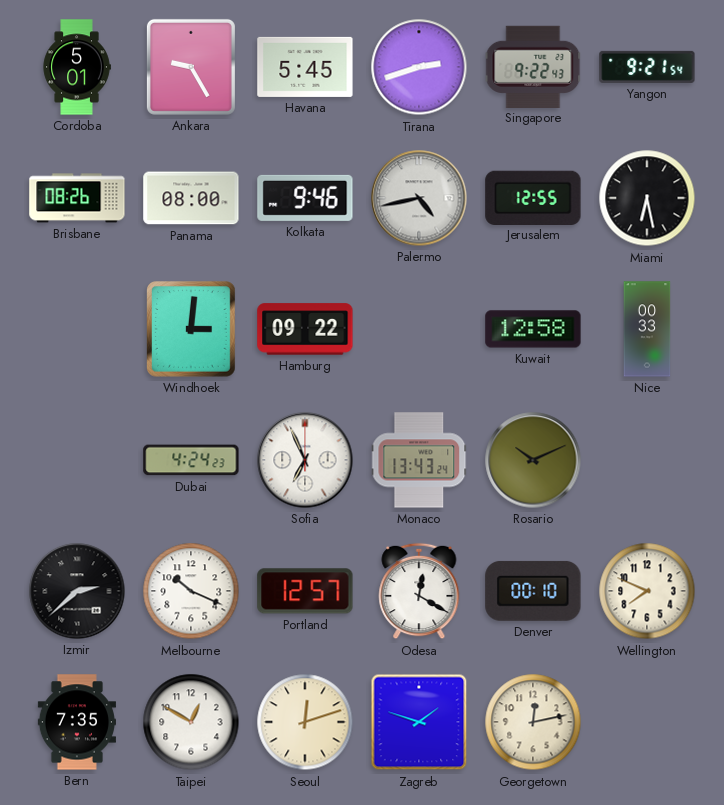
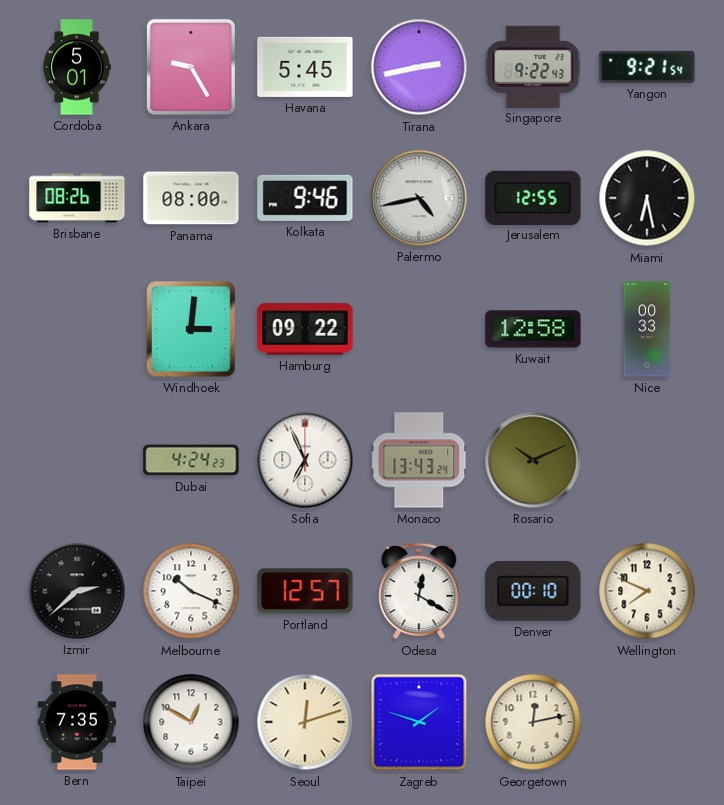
Tirana: 2:42 -> 2:43 (419, 67)
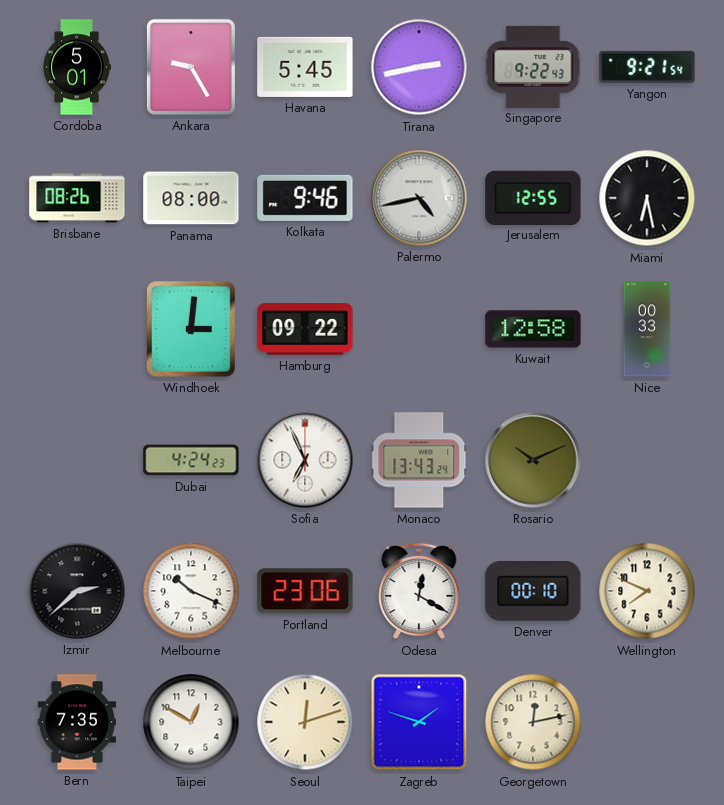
Portland: 12:57 -> 23:06 (305, 591)
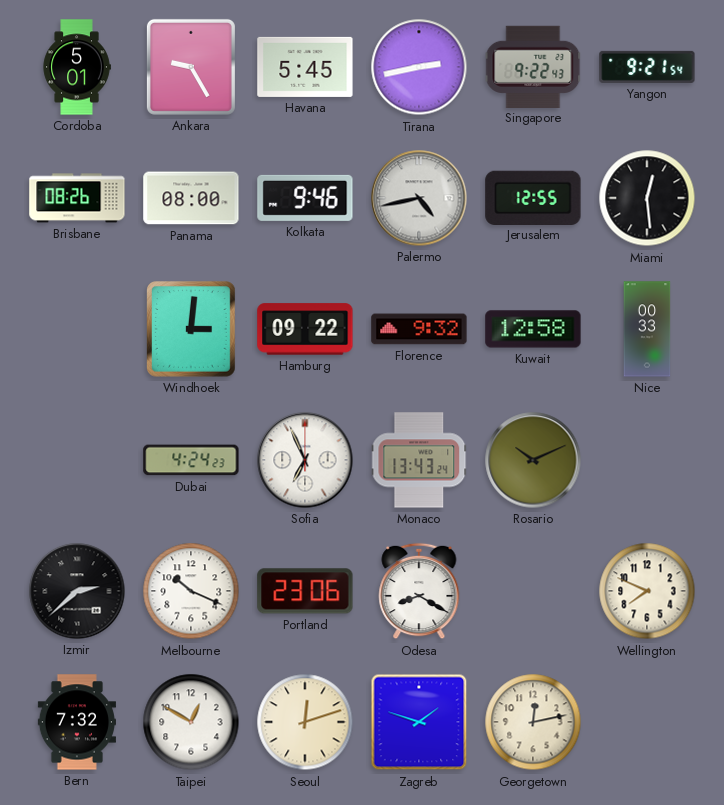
Miami: 6:28 -> 12:29 (647, 198)
Florence: none -> 9:32 (419, 329)
Odesa: 12:20 -> 8:20 (419, 591)
Denver: 00:10 -> none (533, 591)
Bern: 7:35 -> 7:32 (77, 722)
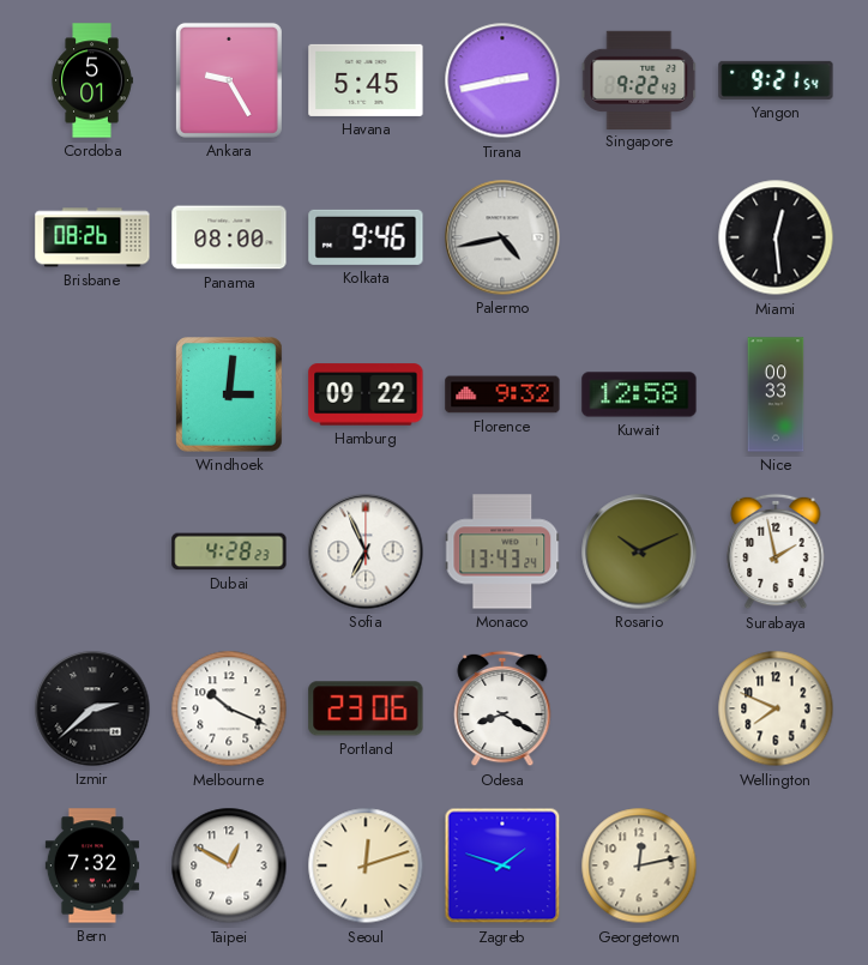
Jerusalem: 12:55 -> none (533, 197)
Dubai: 4:24 -> 4:28 (229, 551)
Surabaya: none -> 1:58 (776, 551)
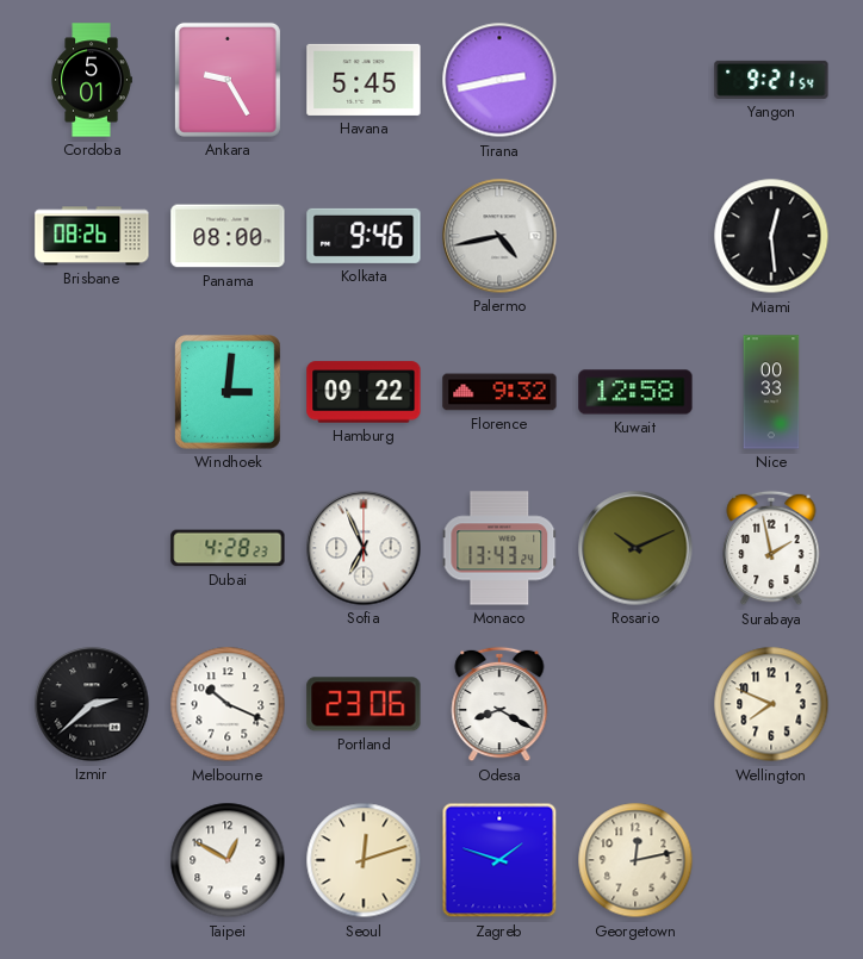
Singapore: 9:22 -> none (639, 79)
Bern: 7:32 -> none (92, 866)
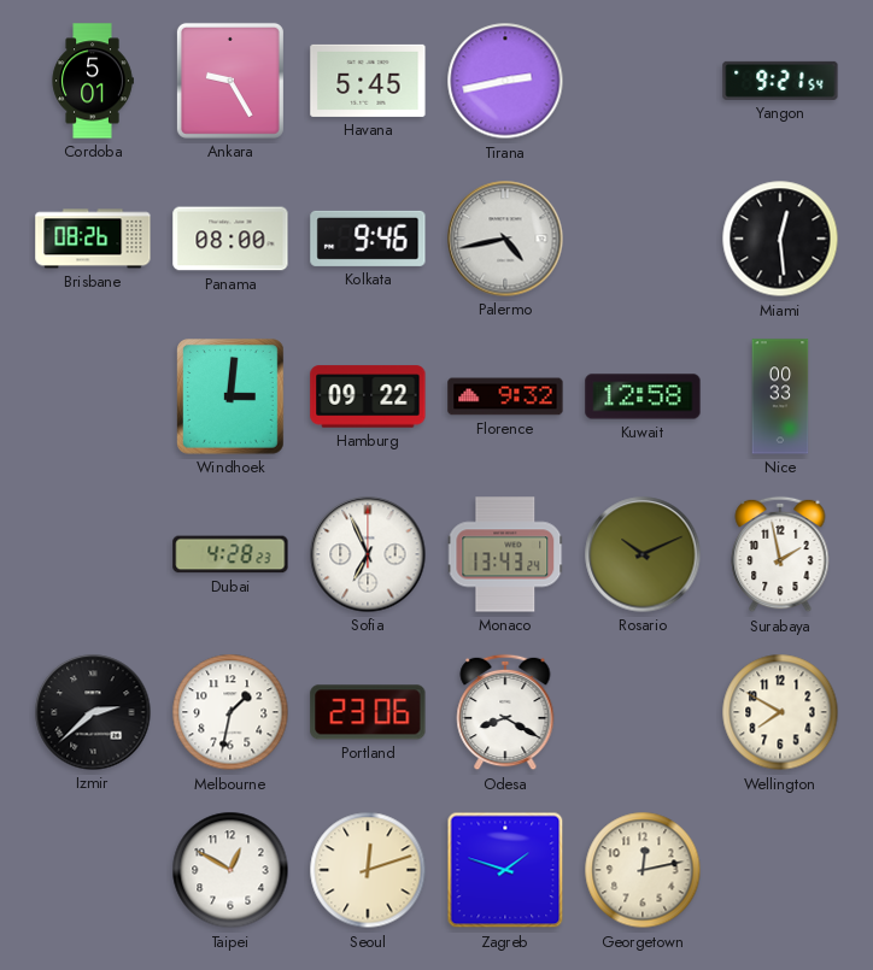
Melbourne: 10:19 -> 1:32 (230, 712)
Wellington: 7:49 -> 7:50 (780, 712)
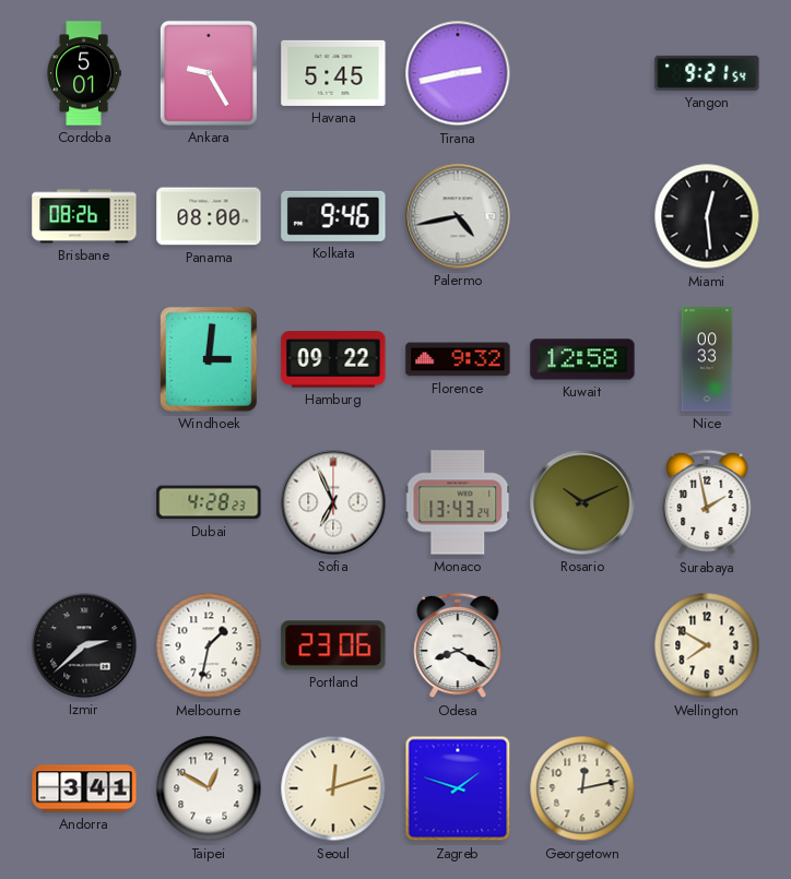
Andorra: none -> 3:41 (84, 788)
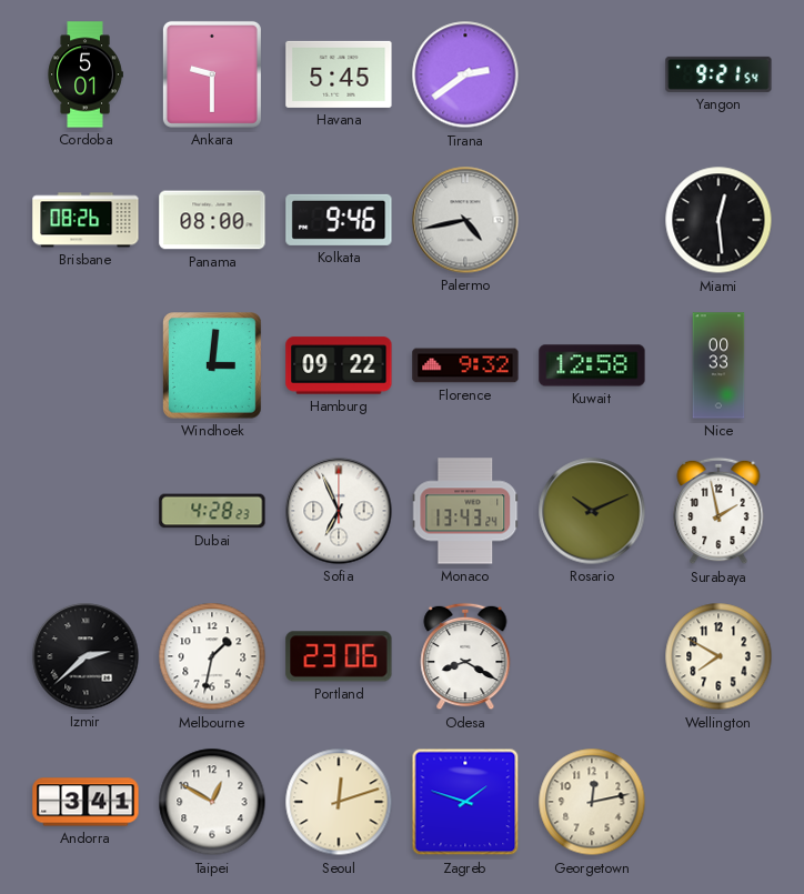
Ankara: 9:25 -> 9:30 (212, 74)
Tirana: 2:43 -> 2:39 (465, 74)
